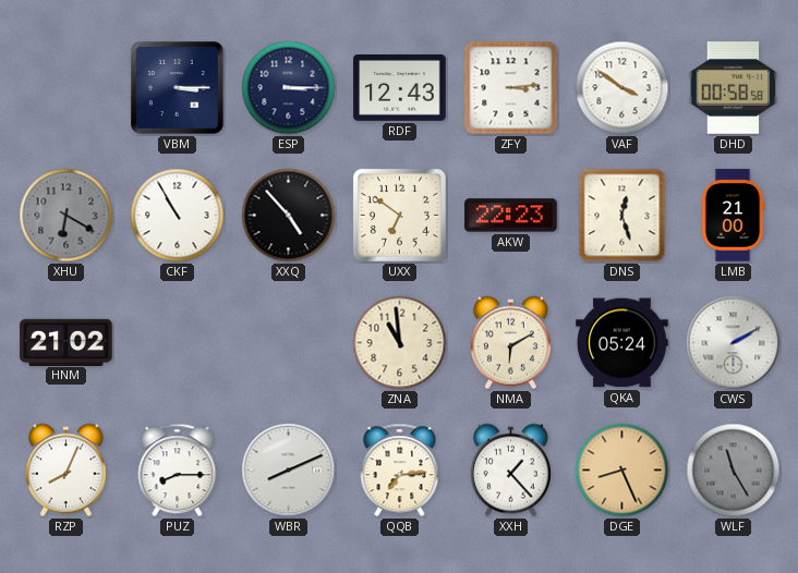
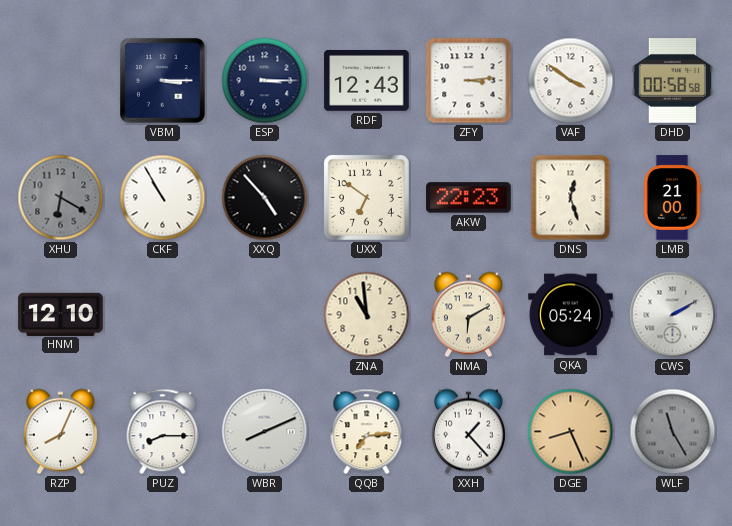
HNM: 21:02 -> 12:10 (61, 314)
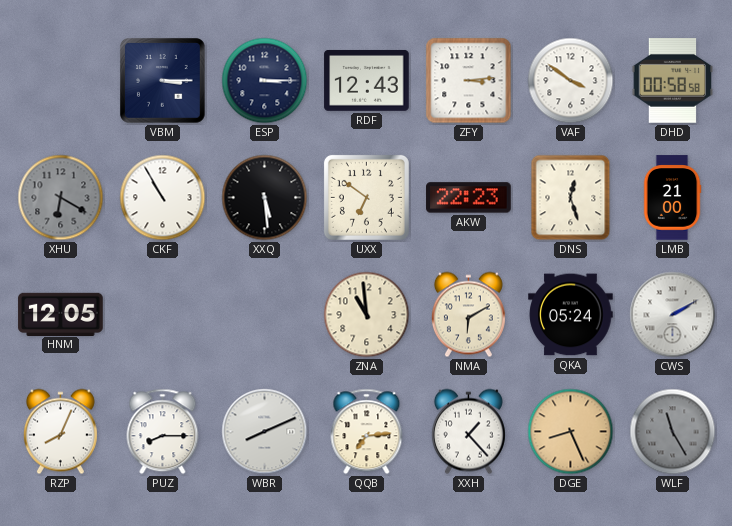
XXQ: 4:53 -> 5:29 (265, 198)
HNM: 12:10 -> 12:05 (61, 314)
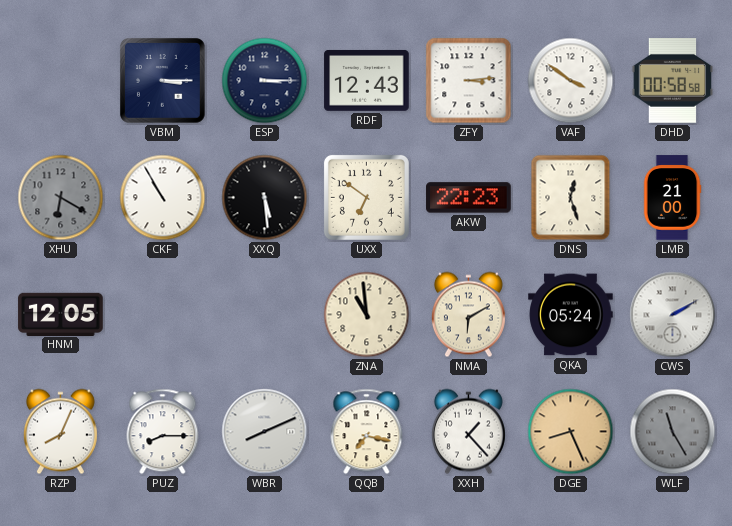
QQB: 7:14 -> 7:17 (367, 432)
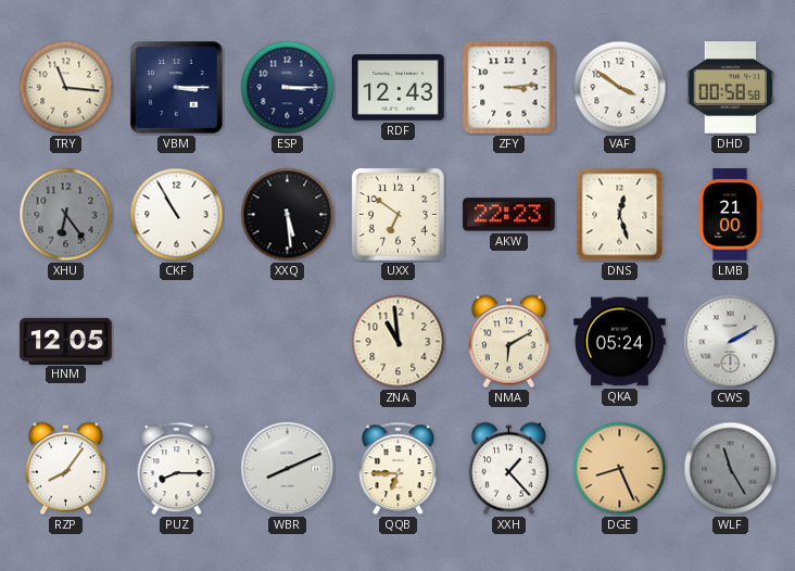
TRY: none -> 11:16 (66, 88)
XHU: 6:20 -> 6:24 (66, 215)
RZP: 8:04 -> 8:06 (65, 469)
QQB: 7:17 -> 6:45 (399, 469)
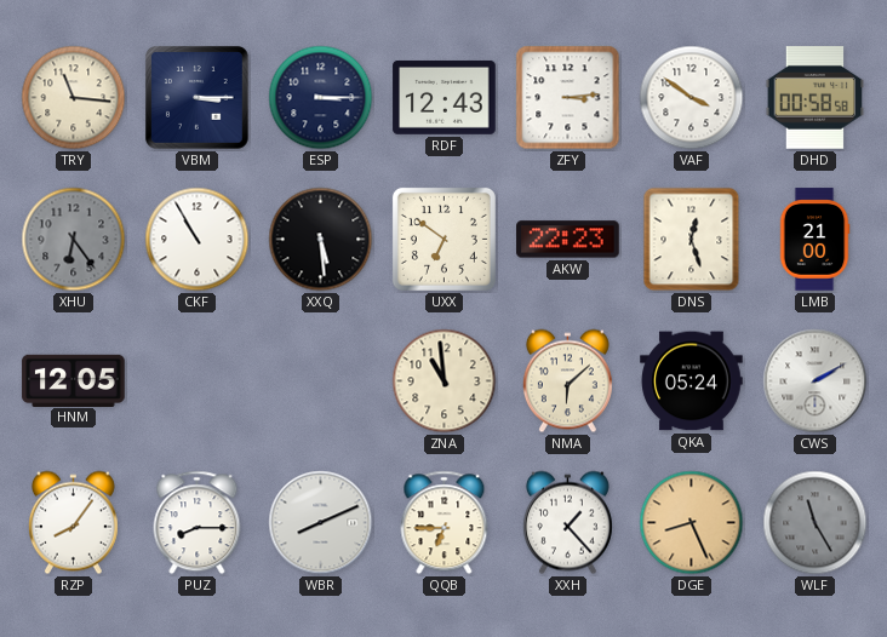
NMA: 6:10 -> 6:08 (567, 381)
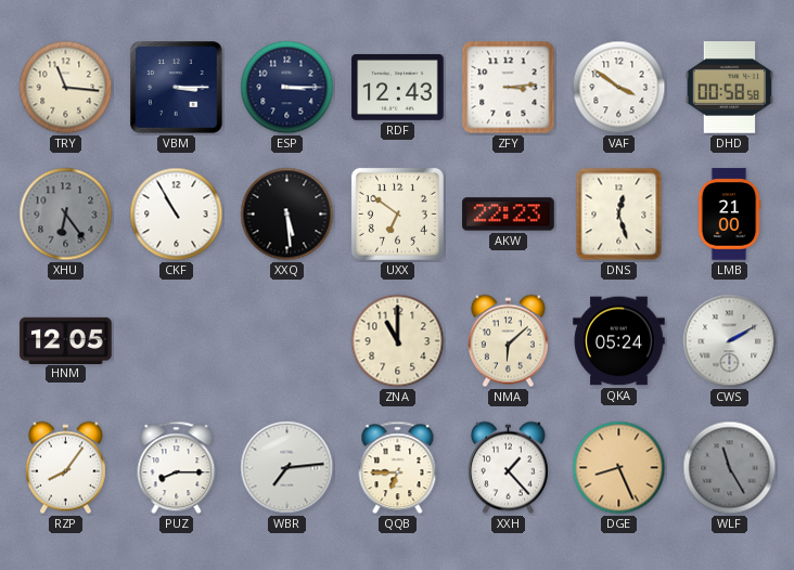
ZNA: 10:59 -> 11:00 (398, 341)
WBR: 8:11 -> 7:14 (287, 468)
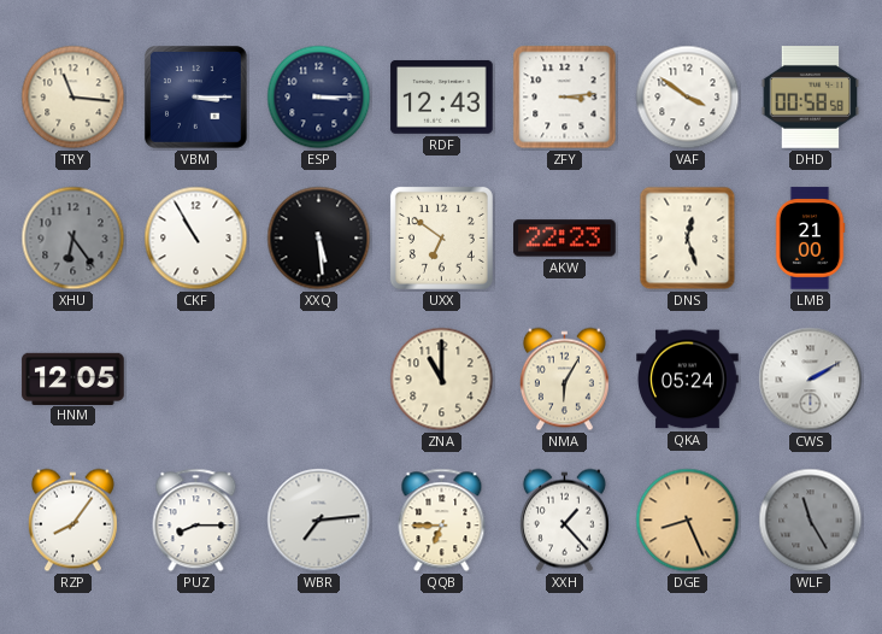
NMA: 6:08 -> 6:05 (564, 380)
